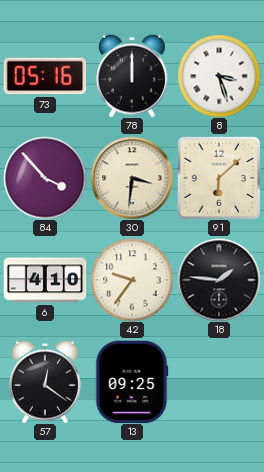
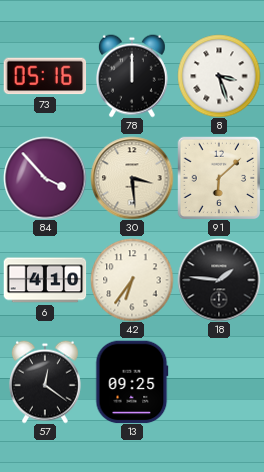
30: 3:31 -> 3:29 (132, 178)
42: 9:36 -> 6:36 (132, 280)
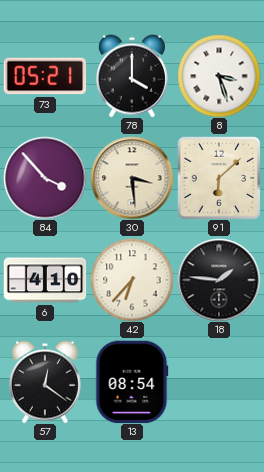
73: 05:16 -> 05:21 (45, 76)
78: 12:00 -> 4:00 (132, 76)
42: 6:36 -> 6:37 (132, 280)
13: 09:25 -> 08:54 (132, 382)
